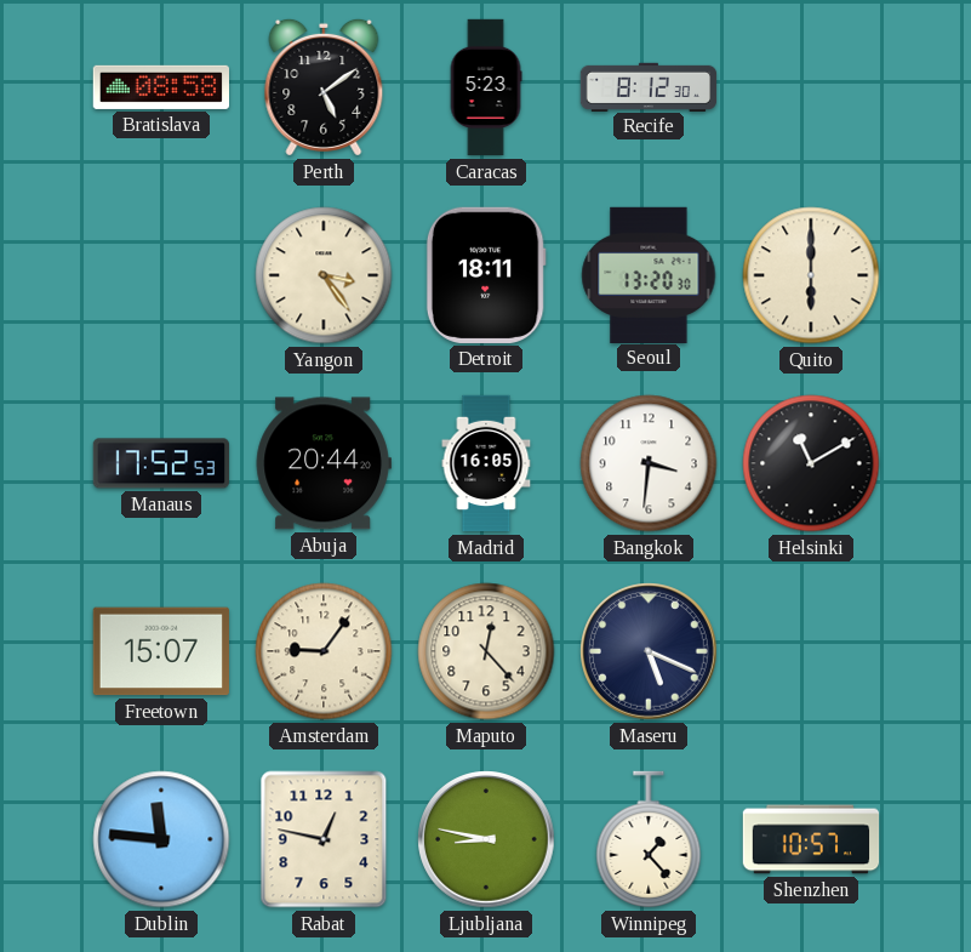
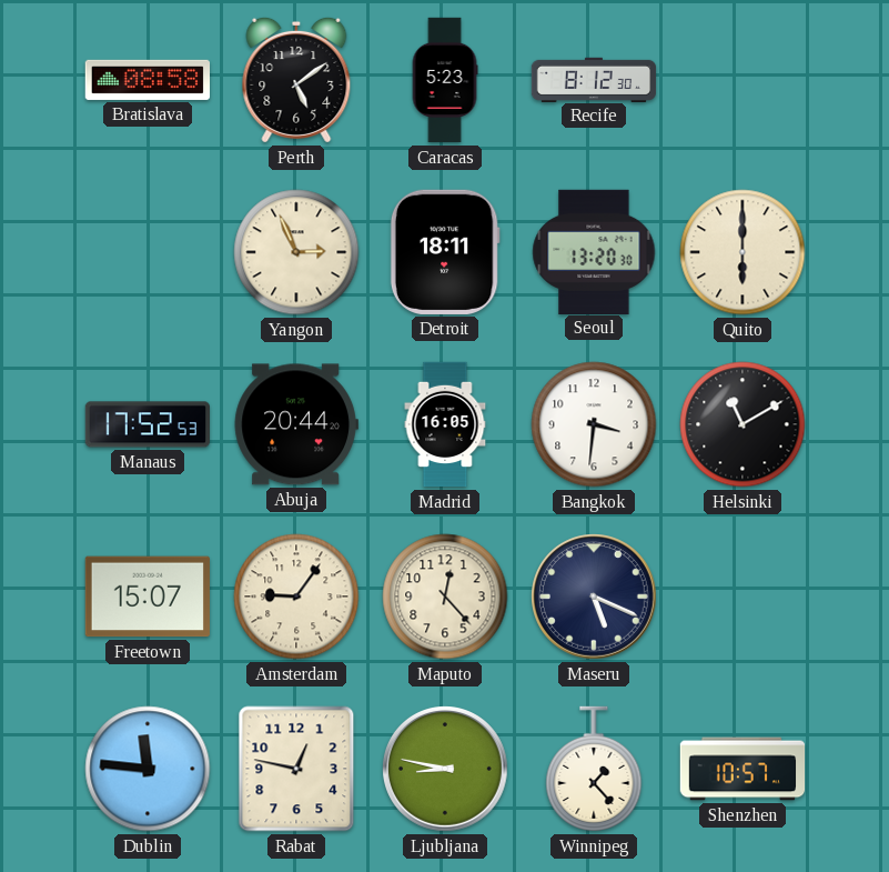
Yangon: 3:24 -> 2:56 (296, 252)
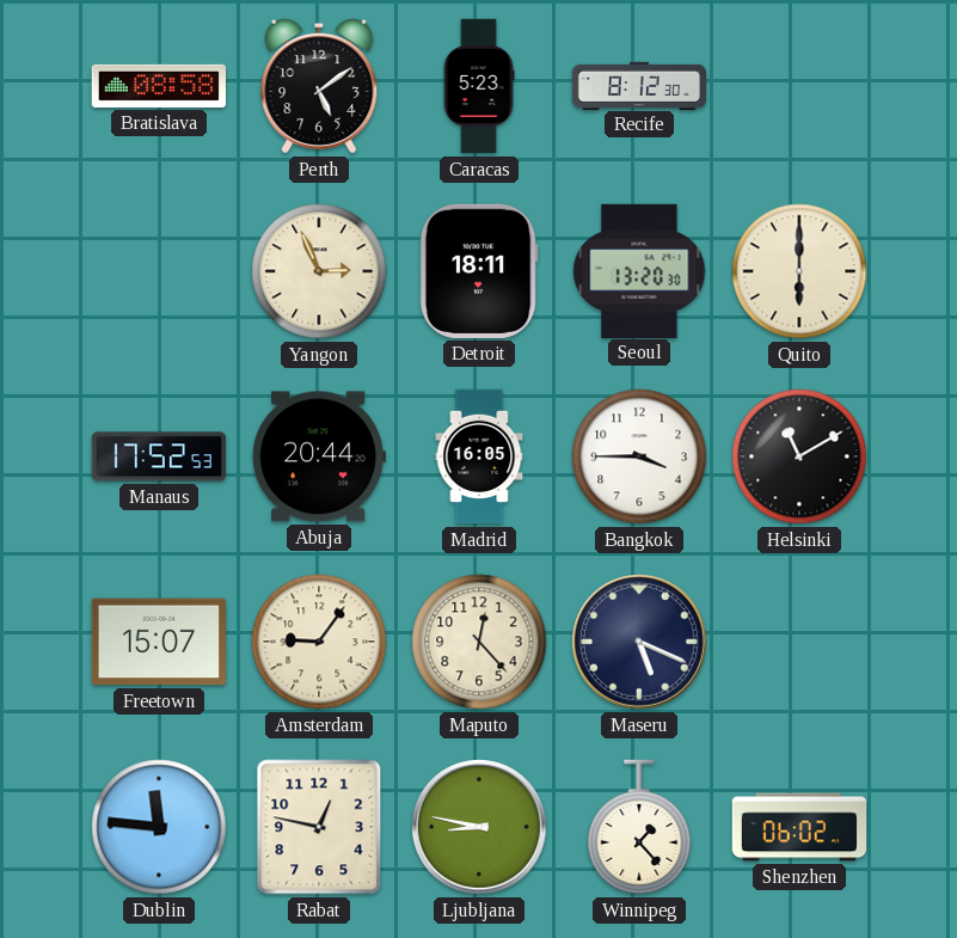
Bangkok: 3:31 -> 3:45 (639, 456)
Shenzhen: 10:57 -> 06:02 (799, 827)
